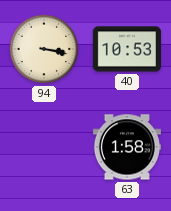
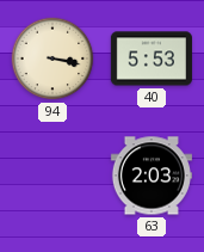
40: 10:53 -> 5:53 (152, 59)
63: 1:58 -> 2:03 (152, 176)
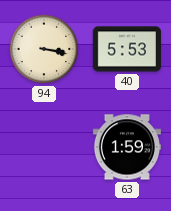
63: 2:03 -> 1:59 (127, 147)
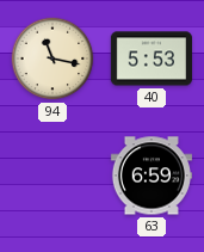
94: 3:17 -> 11:17 (52, 59)
63: 1:59 -> 6:59 (152, 176)
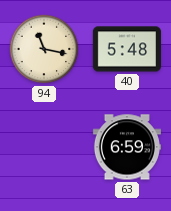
40: 5:53 -> 5:48 (127, 49)
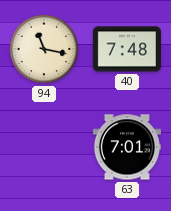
40: 5:48 -> 7:48 (127, 49)
63: 6:59 -> 7:01 (127, 147)
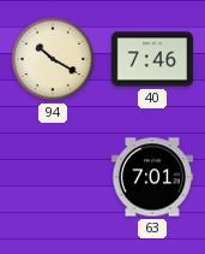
94: 11:17 -> 10:20 (53, 59)
40: 7:48 -> 7:46 (152, 59)
